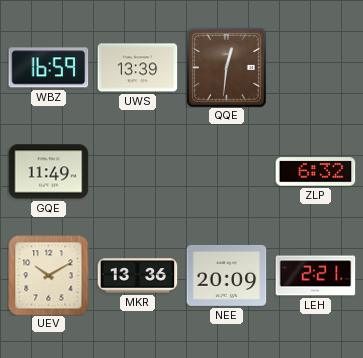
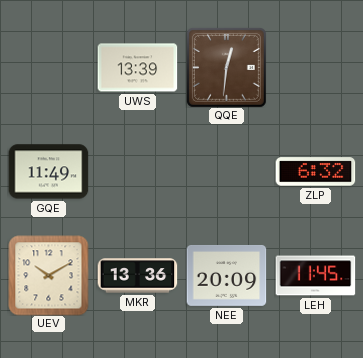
WBZ: 16:59 -> none (48, 68)
LEH: 2:21 -> 11:45 (315, 276)
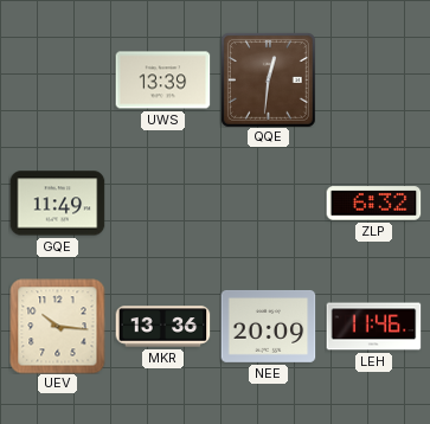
UEV: 10:10 -> 10:16 (57, 326)
LEH: 11:45 -> 11:46 (373, 327)
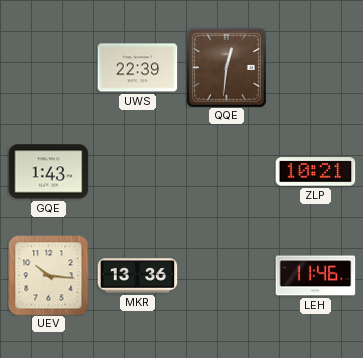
UWS: 13:39 -> 22:39 (137, 68)
GQE: 11:49 -> 1:43 (48, 172)
ZLP: 6:32 -> 10:21 (315, 172)
NEE: 20:09 -> none (268, 326)
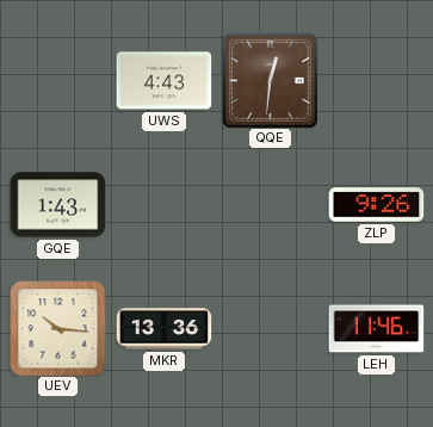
UWS: 22:39 -> 4:43 (163, 81)
ZLP: 10:21 -> 9:26 (376, 205)
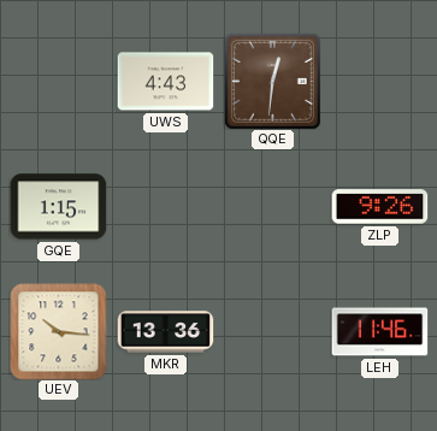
GQE: 1:43 -> 1:15 (58, 207)
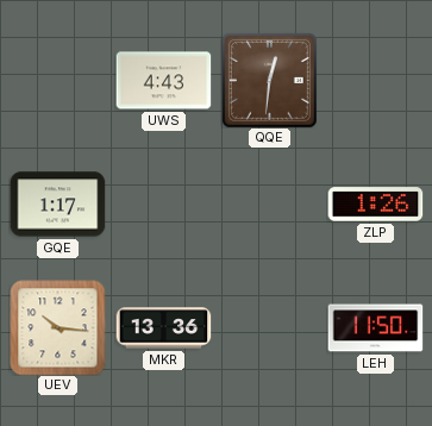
GQE: 1:15 -> 1:17 (57, 205)
ZLP: 9:26 -> 1:26 (375, 205)
LEH: 11:46 -> 11:50 (375, 328)
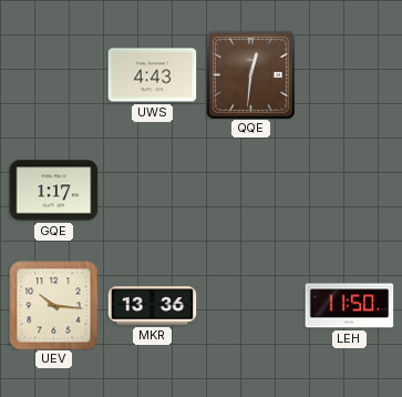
ZLP: 1:26 -> none (375, 205)
